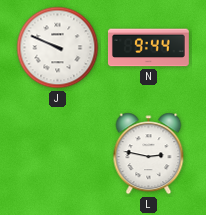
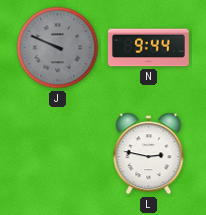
J dial: white -> grey (58, 48)
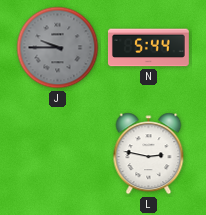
J: 9:49 -> 9:45 (58, 48)
N: 9:44 -> 5:44 (148, 48)
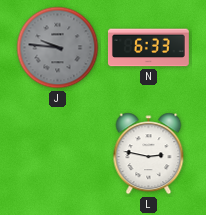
J: 9:45 -> 9:46 (58, 48)
N: 5:44 -> 6:33 (148, 48)
